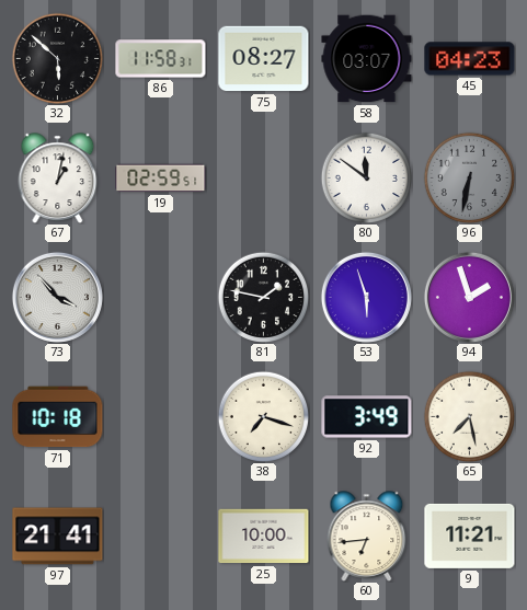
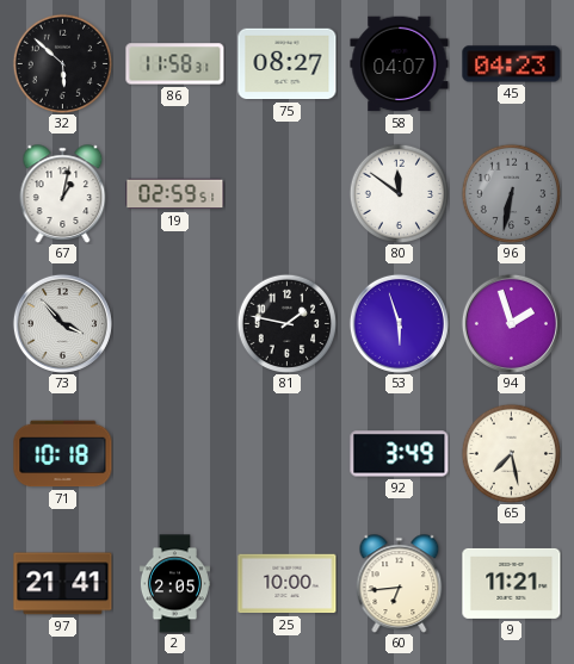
58: 03:07 -> 04:07 (400, 64)
38: 7:18 -> none (263, 416)
2: none -> 2:05 (174, 584)
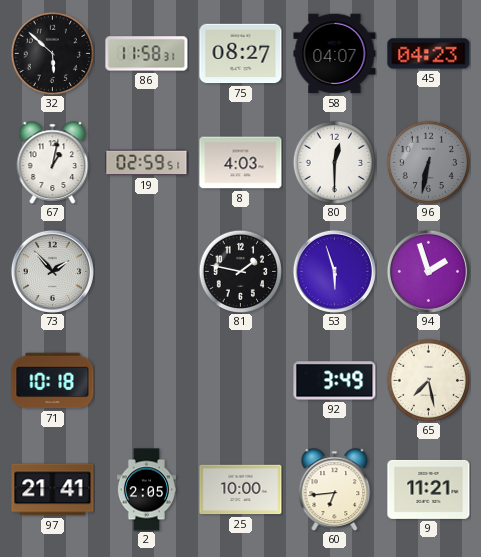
8: none -> 4:03 (241, 163)
80: 11:51 -> 12:30 (334, 162)
73: 3:53 -> 1:53 (52, 271)
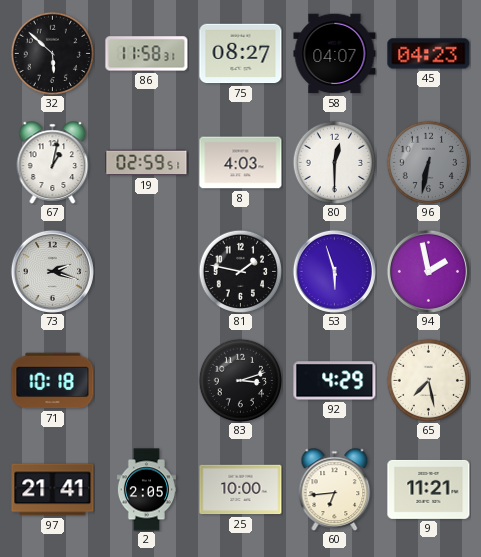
73: 1:53 -> 2:18 (52, 271)
94: 1:57 -> 1:58 (428, 271)
83: none -> 3:12 (240, 380)
92: 3:49 -> 4:29 (335, 381)
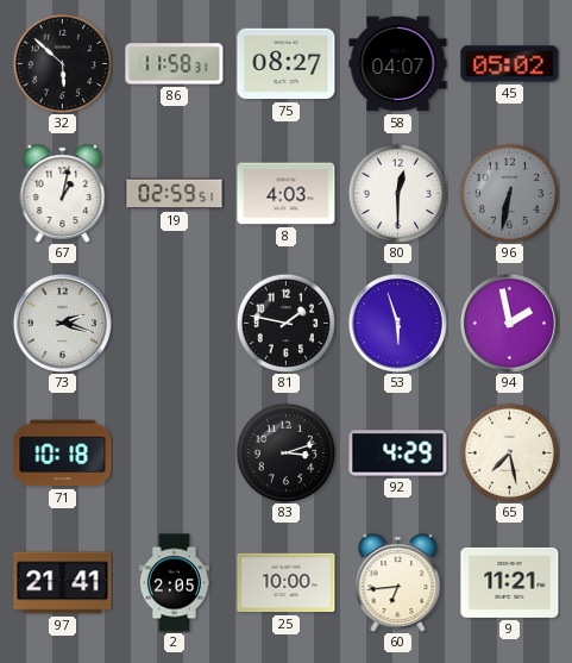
45: 04:23 -> 05:02 (510, 64)
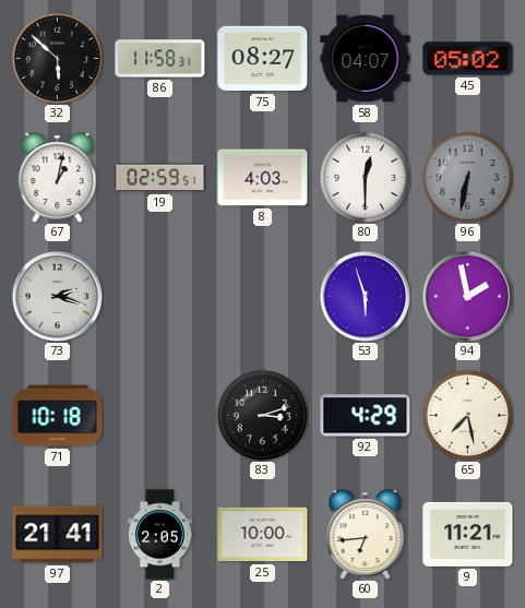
81: 1:47 -> none (285, 323)
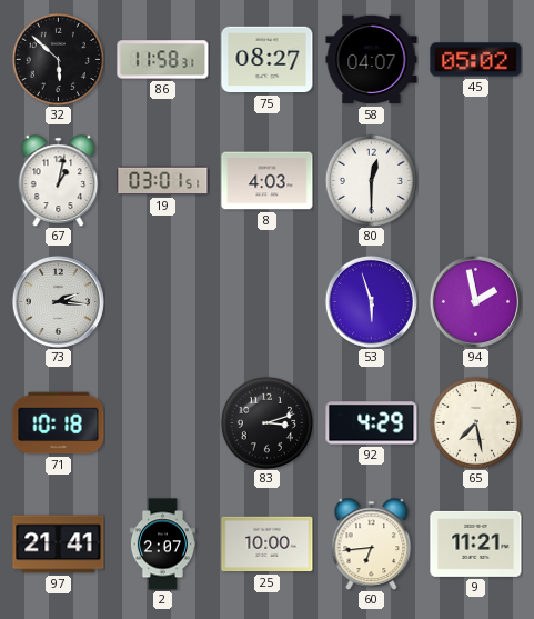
19: 02:59 -> 03:01 (163, 181)
96: 6:32 -> none (467, 177)
73: 2:18 -> 2:16 (58, 301)
2: 2:05 -> 2:07 (162, 545)
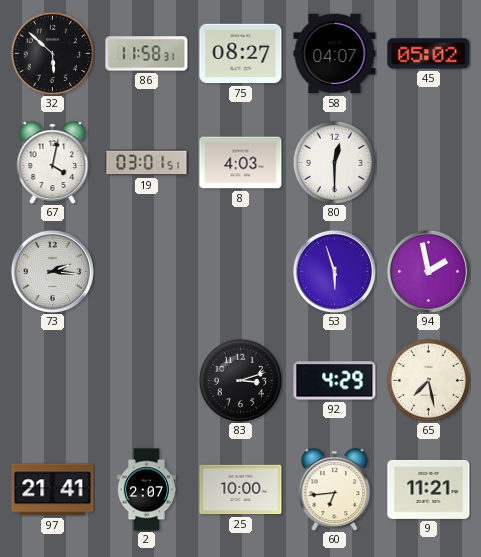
67: 1:02 -> 4:02 (53, 163)
71: 10:18 -> none (59, 423)
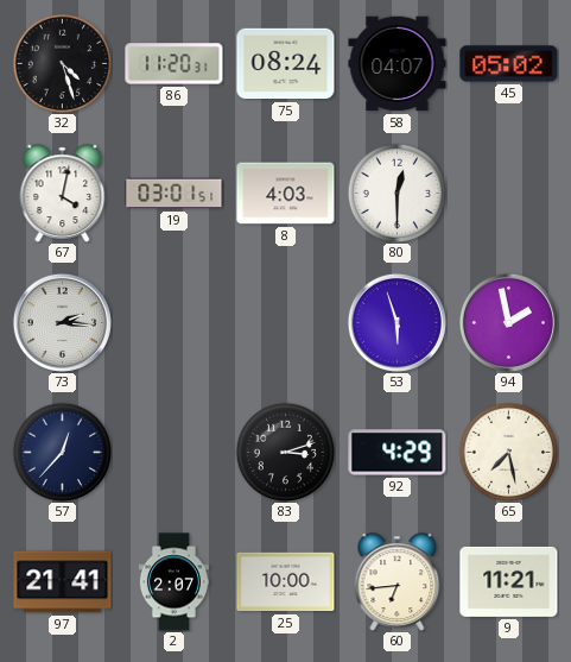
32: 5:52 -> 4:27 (62, 63)
86: 11:58 -> 11:20 (175, 64)
75: 08:27 -> 08:24 (286, 64)
57: none -> 12:37 (62, 452)
